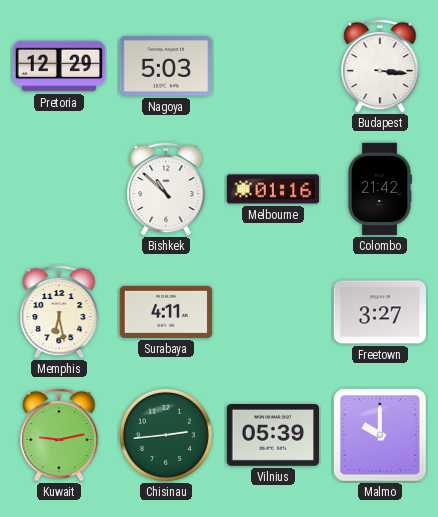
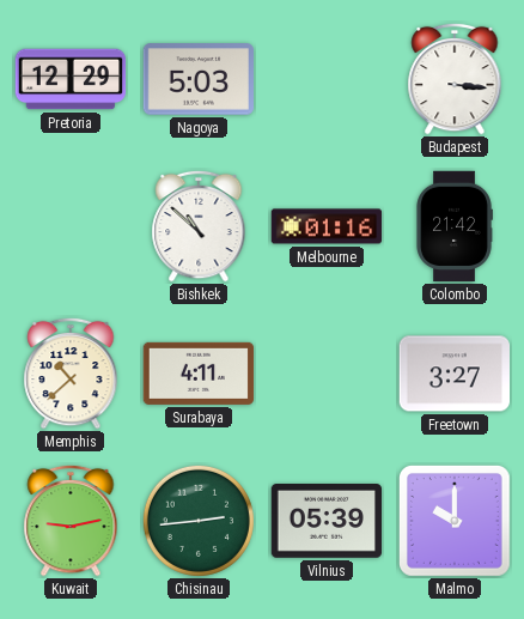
Memphis: 6:28 -> 10:38 (71, 374)
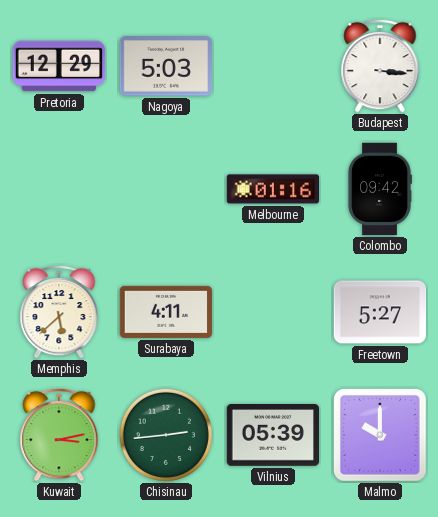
Bishkek: 10:52 -> none (199, 226)
Colombo: 21:42 -> 09:42 (380, 189)
Memphis: 10:38 -> 5:38 (59, 312)
Freetown: 3:27 -> 5:27 (379, 312)
Kuwait: 9:13 -> 3:13 (59, 435)
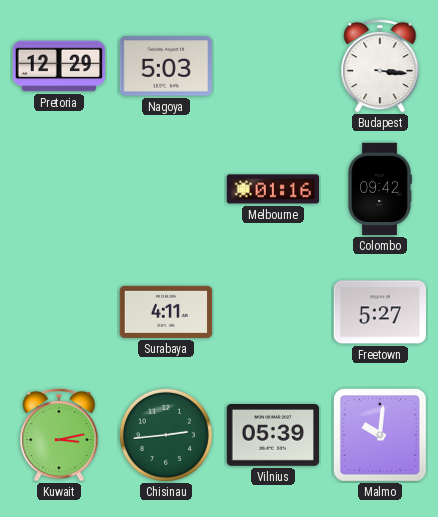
Memphis: 5:38 -> none (59, 312)
Malmo: 10:00 -> 10:01 (381, 436)
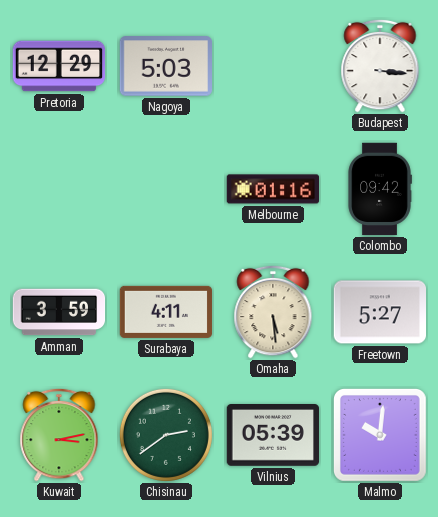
Amman: none -> 3:59 (59, 312)
Omaha: none -> 5:29 (273, 312)
Chisinau: 2:44 -> 2:39 (166, 435)
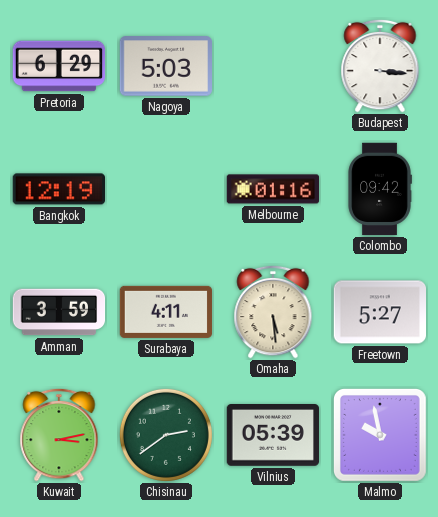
Pretoria: 12:29 -> 6:29 (59, 66)
Bangkok: none -> 12:19 (58, 189)
Malmo: 10:01 -> 9:58 (381, 436)
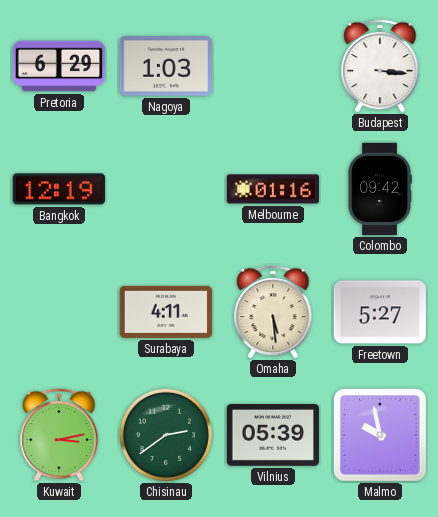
Nagoya: 5:03 -> 1:03 (166, 66)
Amman: 3:59 -> none (59, 312)
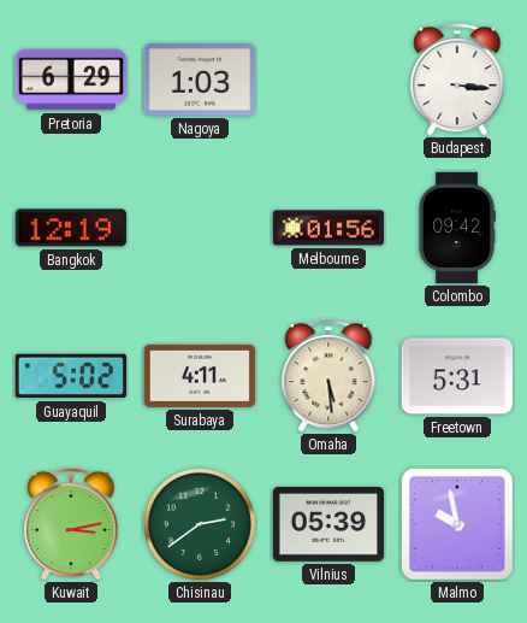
Melbourne: 01:16 -> 01:56 (328, 228)
Guayaquil: none -> 5:02 (70, 376)
Freetown: 5:27 -> 5:31 (456, 376)
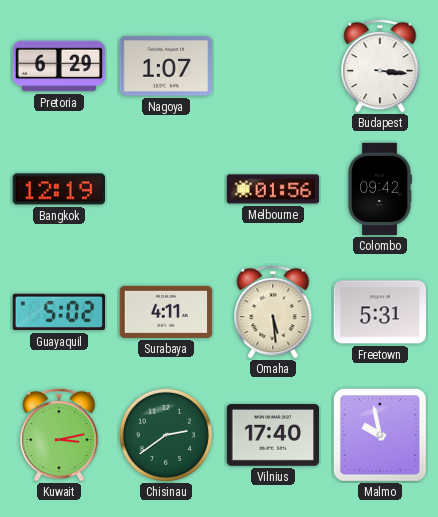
Nagoya: 1:03 -> 1:07 (166, 66)
Vilnius: 05:39 -> 17:40 (273, 436)
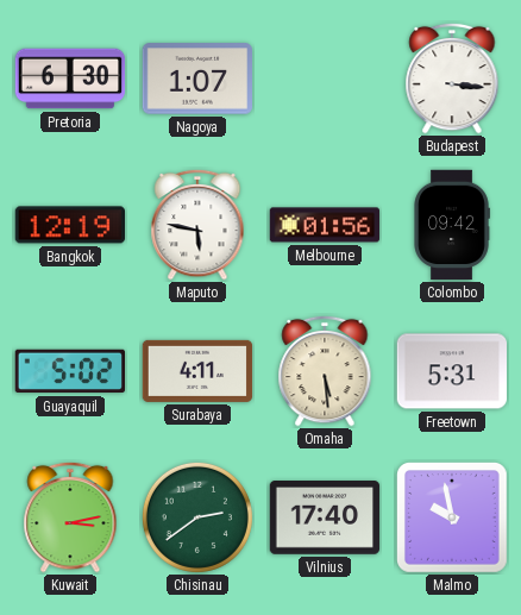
Pretoria: 6:29 -> 6:30 (70, 79)
Maputo: none -> 5:47 (197, 225)
